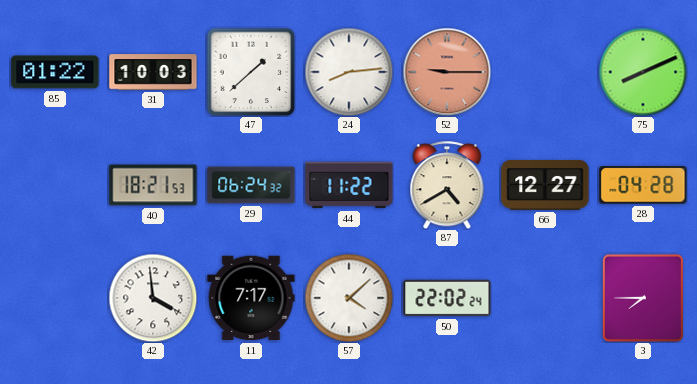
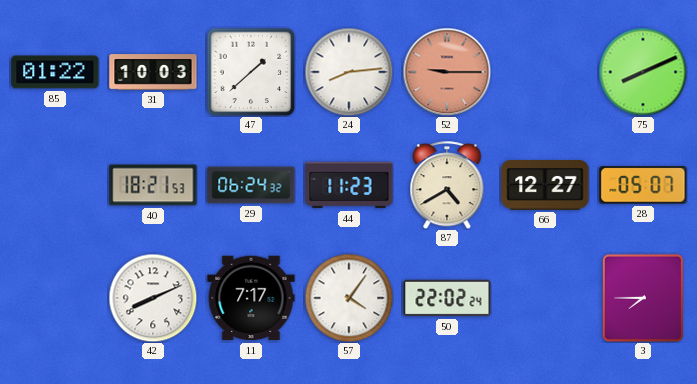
44: 11:22 -> 11:23 (349, 185)
28: 04:28 -> 05:07 (643, 185)
42: 3:59 -> 8:11 (153, 298)
57: 4:08 -> 4:06 (349, 298)
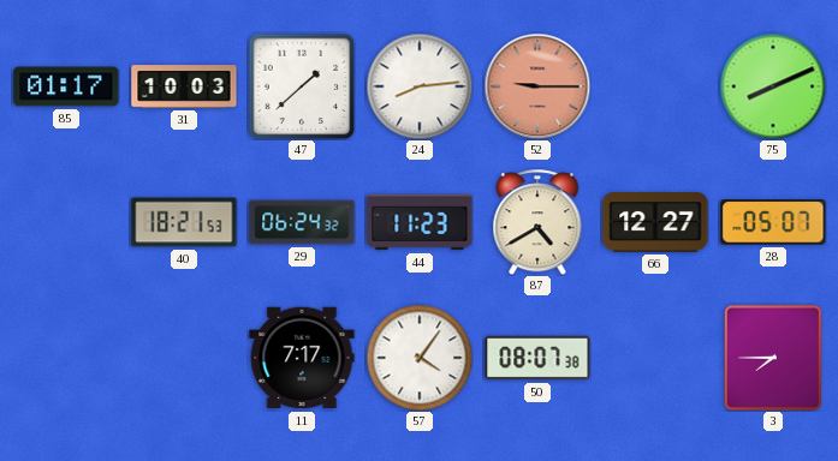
85: 01:22 -> 01:17 (66, 86)
42: 8:11 -> none (153, 298)
50: 22:02 -> 08:07 (537, 358)
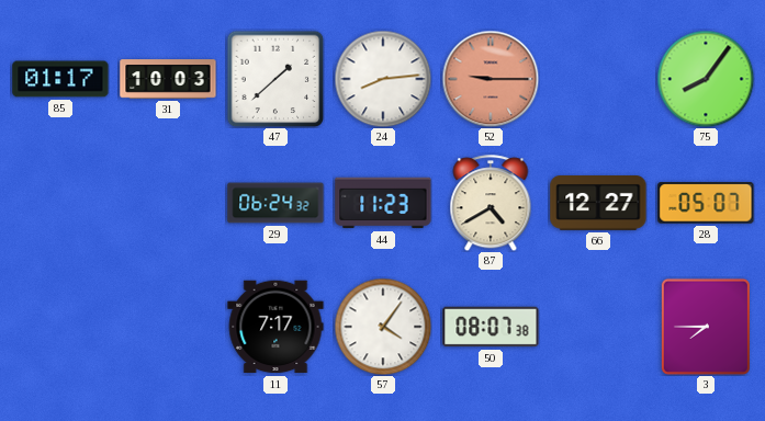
75: 8:11 -> 8:06 (706, 79)
40: 18:21 -> none (184, 222)
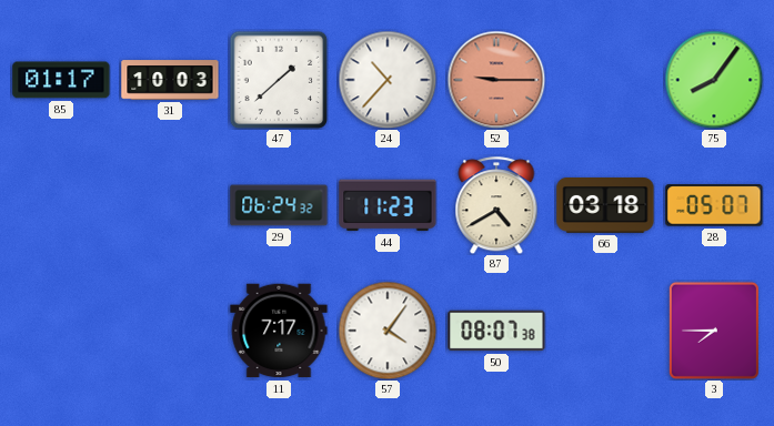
24: 8:14 -> 10:37 (388, 80)
66: 12:27 -> 03:18 (605, 206)
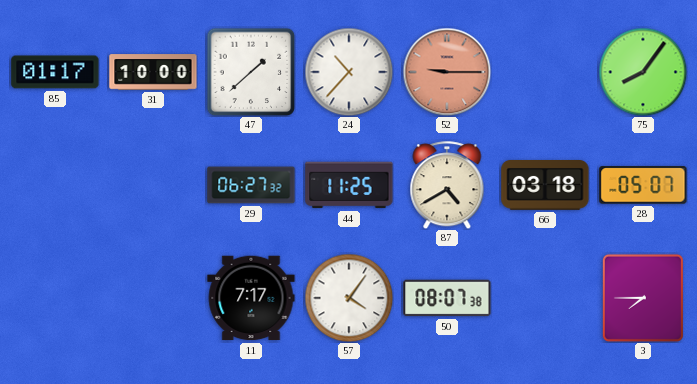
31: 10:03 -> 10:00 (153, 72)
29: 06:24 -> 06:27 (251, 185)
44: 11:23 -> 11:25 (349, 185)
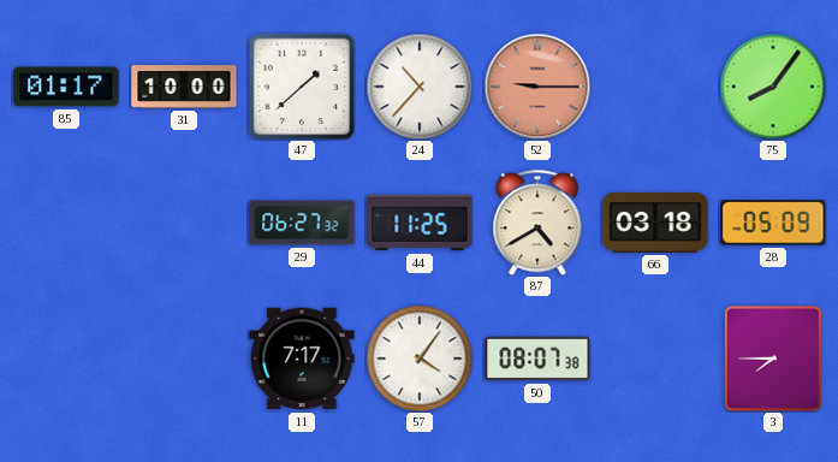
28: 05:07 -> 05:09 (773, 223)
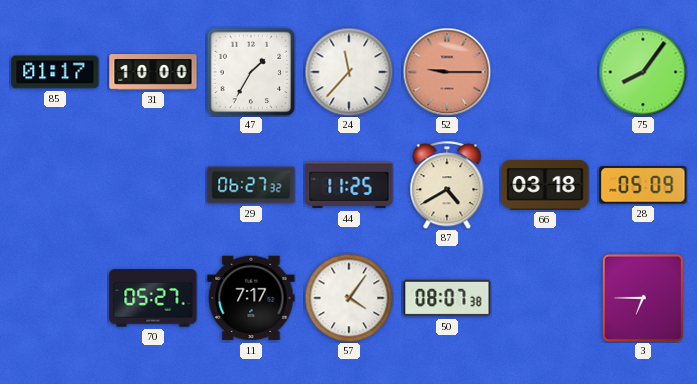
47: 1:38 -> 1:35 (251, 72)
24: 10:37 -> 11:37 (349, 72)
70: none -> 05:27 (153, 298)
3: 7:45 -> 6:45 (643, 298)
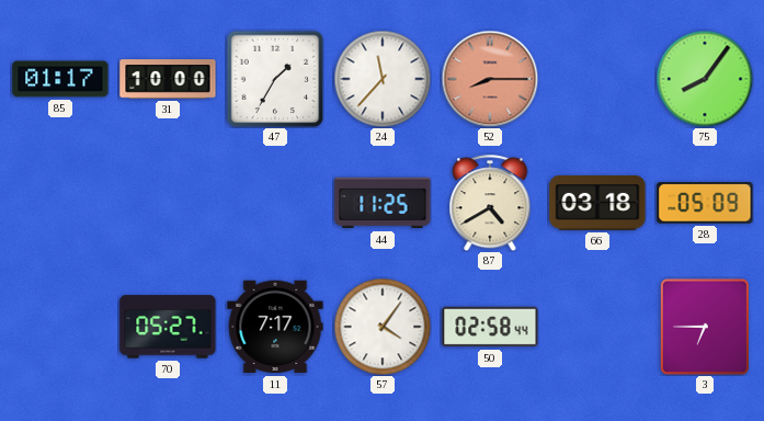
52: 9:15 -> 8:15 (490, 79)
29: 06:27 -> none (251, 185)
50: 08:07 -> 02:58 (490, 327)
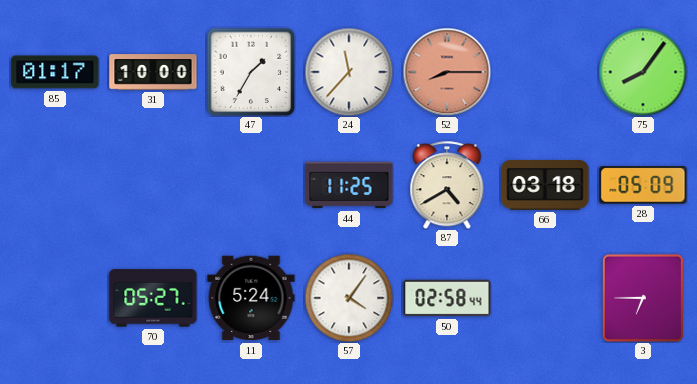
11: 7:17 -> 5:24 (251, 298)
